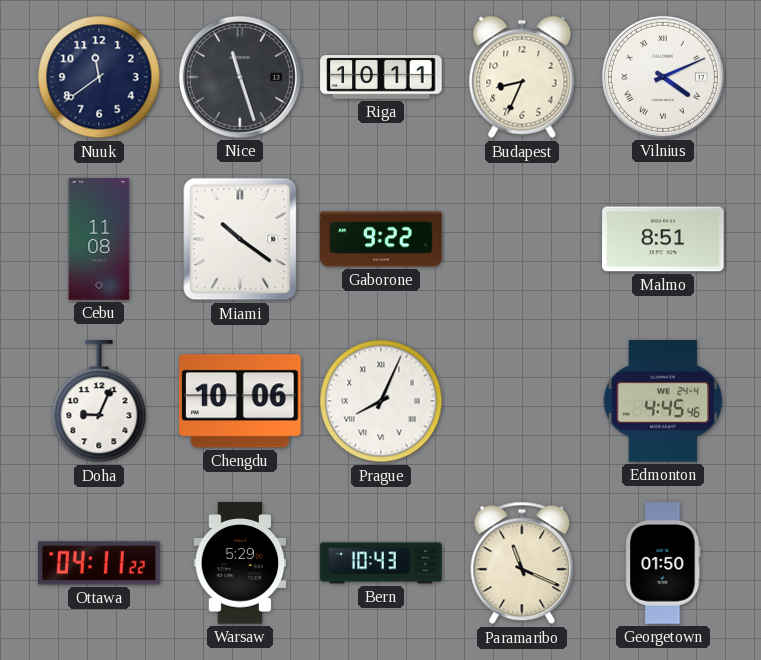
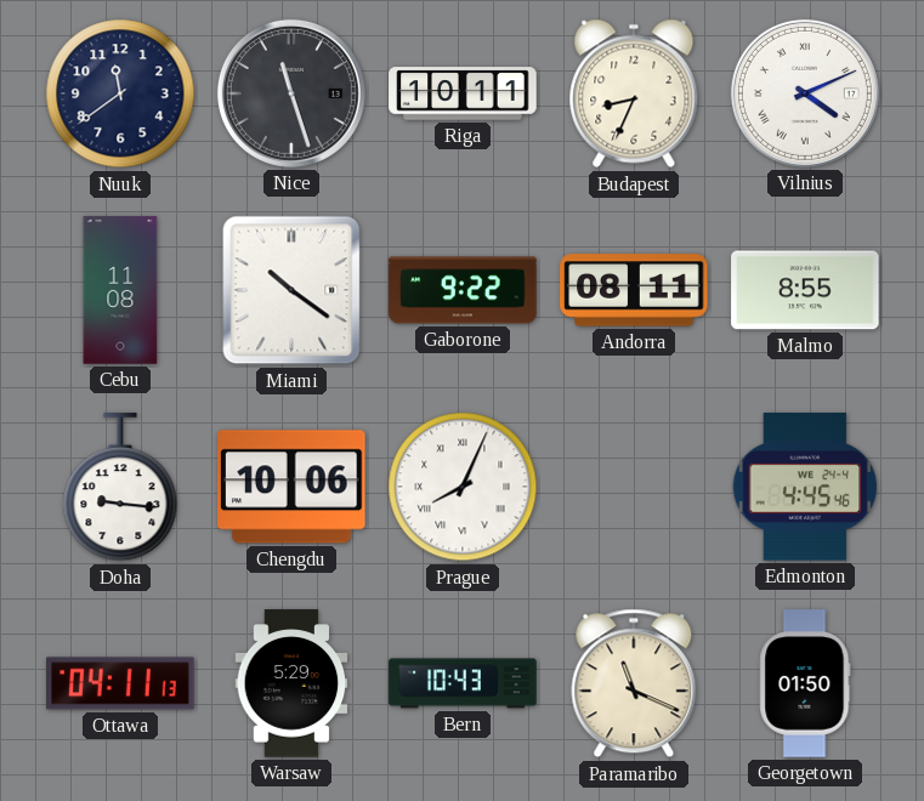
Andorra: none -> 08:11 (634, 290)
Malmo: 8:51 -> 8:55 (805, 290)
Doha: 9:04 -> 9:16 (120, 488)
Ottawa: 04:11:22 -> 04:11:13 (120, 683)
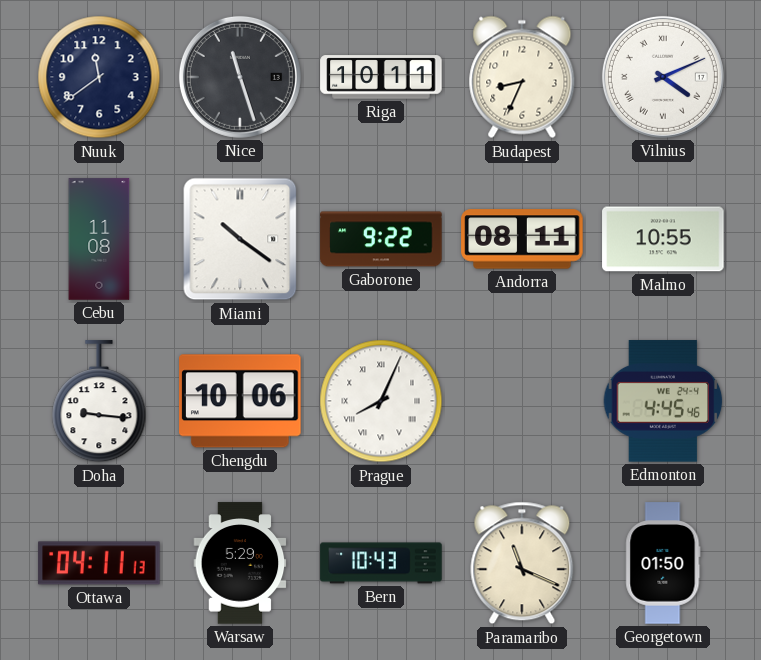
Malmo: 8:55 -> 10:55 (663, 239)
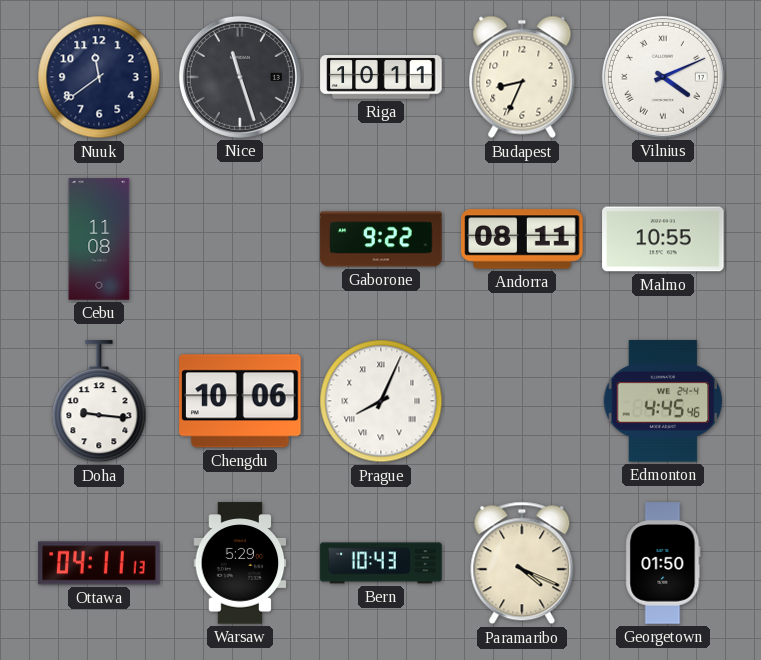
Miami: 10:21 -> none (240, 239)
Paramaribo: 11:19 -> 4:19 (522, 563)
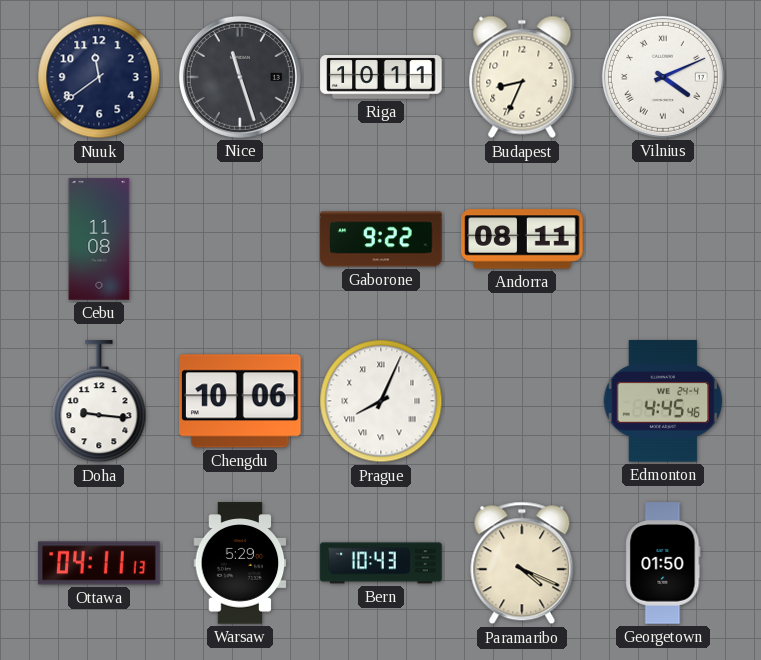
Malmo: 10:55 -> none (663, 239)
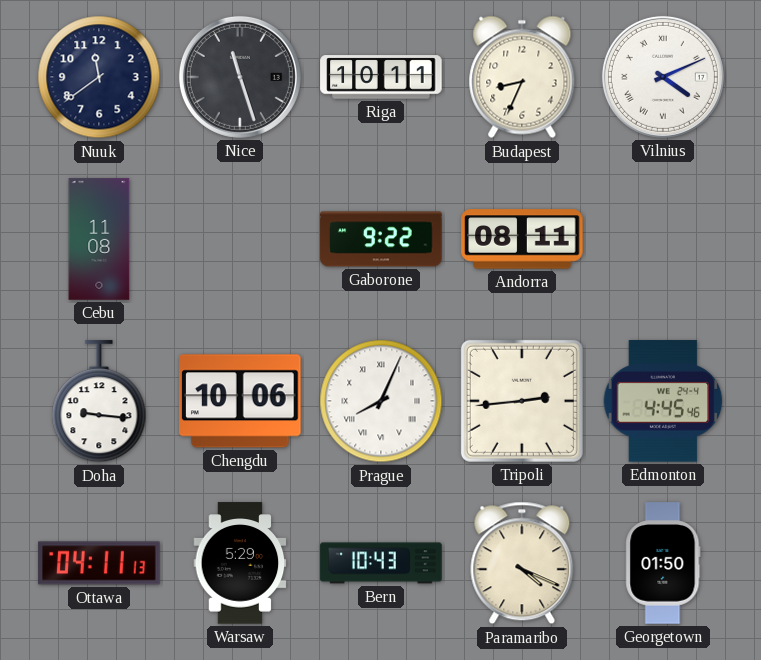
Tripoli: none -> 2:44 (522, 401)
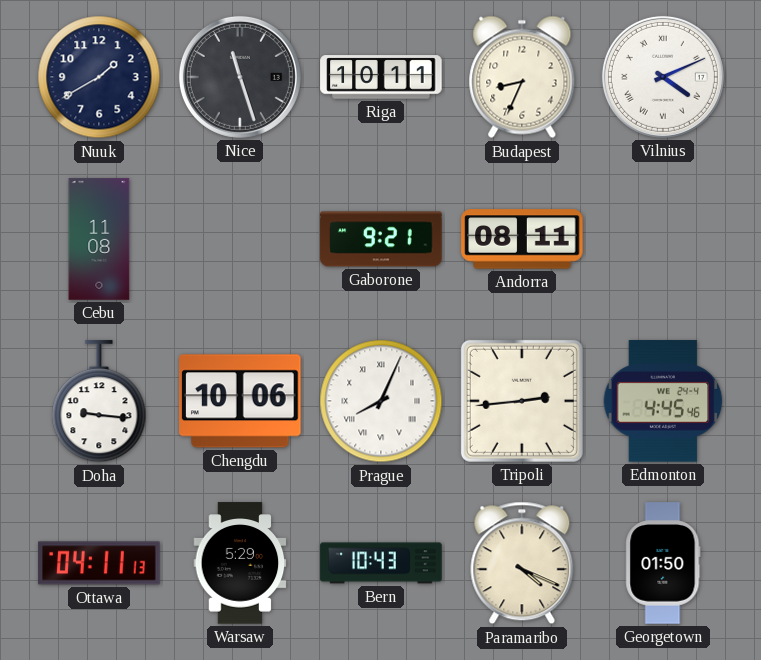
Nuuk: 11:39 -> 1:40 (99, 77)
Gaborone: 9:22 -> 9:21 (381, 239)
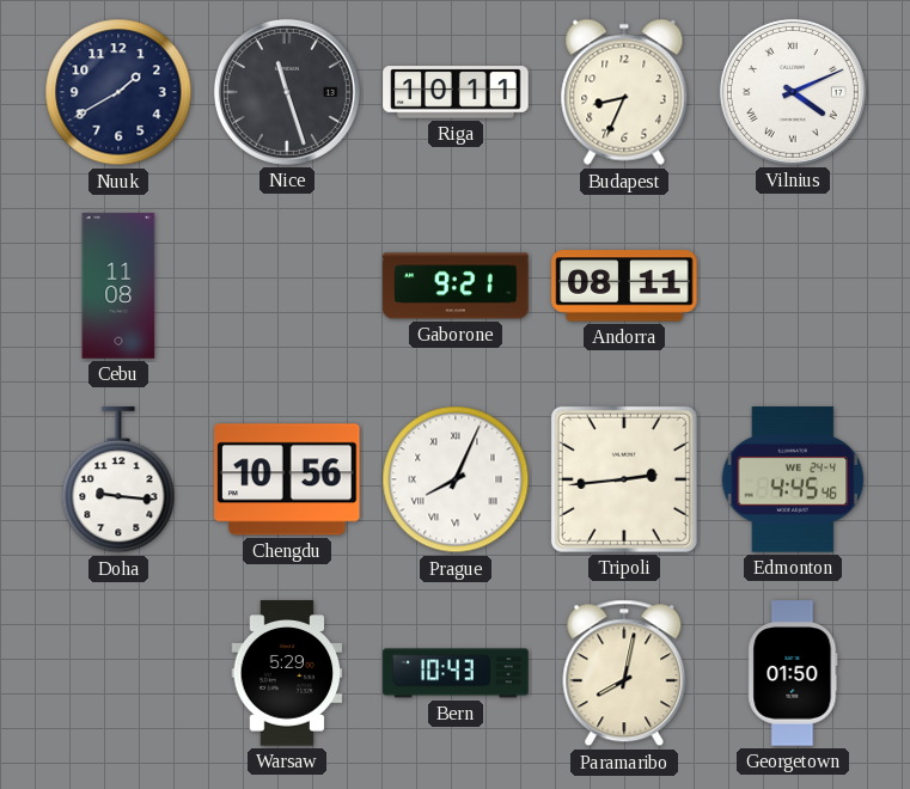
Chengdu: 10:06 -> 10:56 (288, 479)
Ottawa: 04:11 -> none (99, 563)
Paramaribo: 4:19 -> 8:02 (624, 673)
